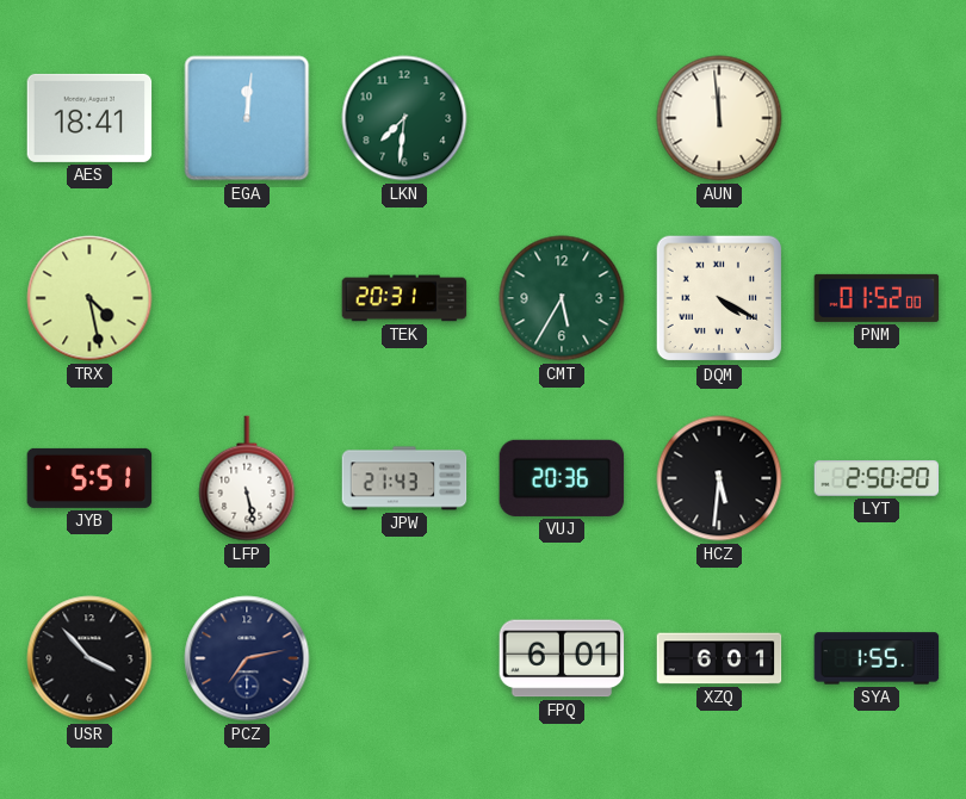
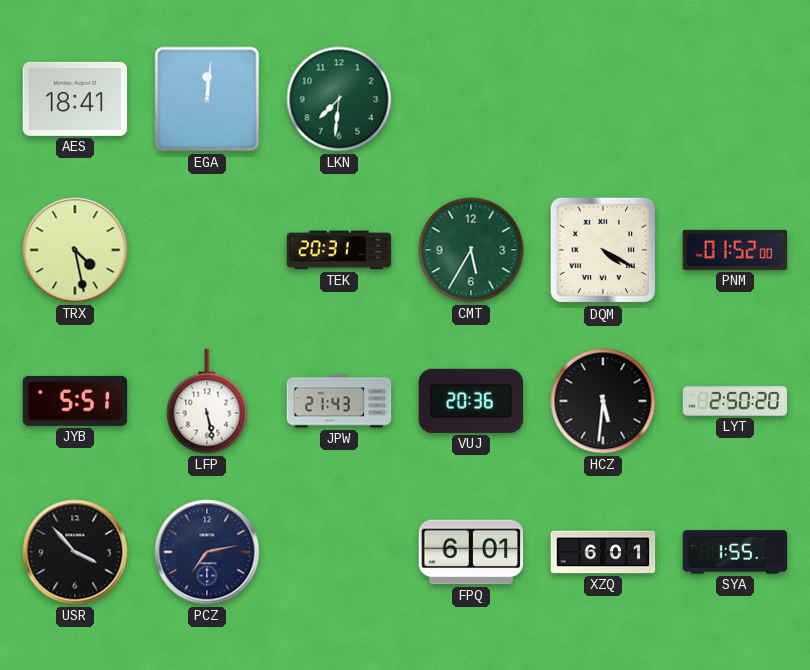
AUN: 11:59 -> none (719, 118)
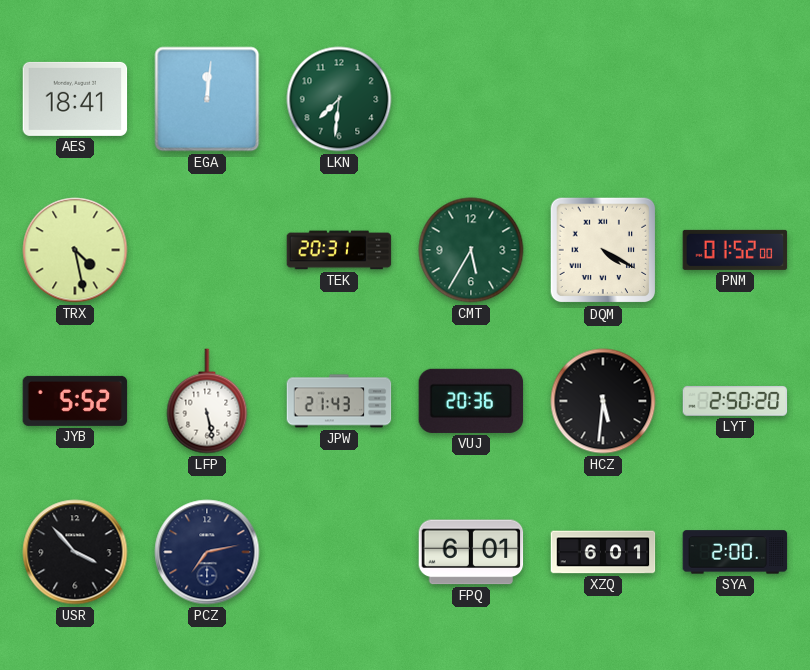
JYB: 5:51 -> 5:52 (75, 401)
SYA: 1:55 -> 2:00 (735, 552)
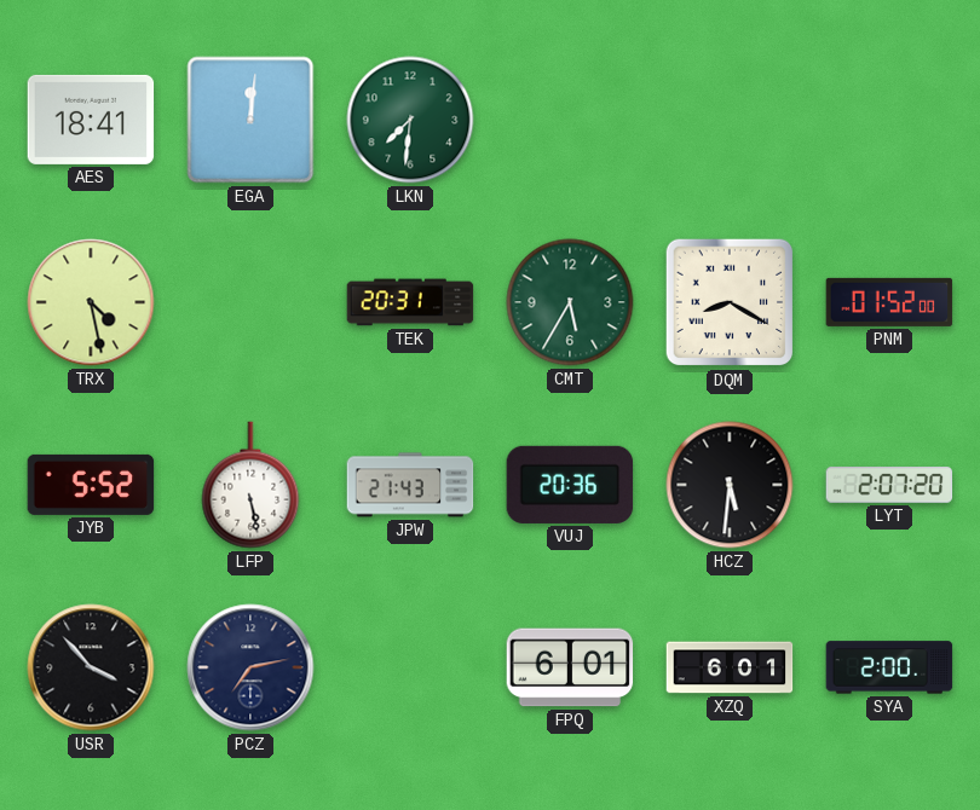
DQM: 4:20 -> 8:20 (730, 302)
LYT: 2:50 -> 2:07 (889, 485)
